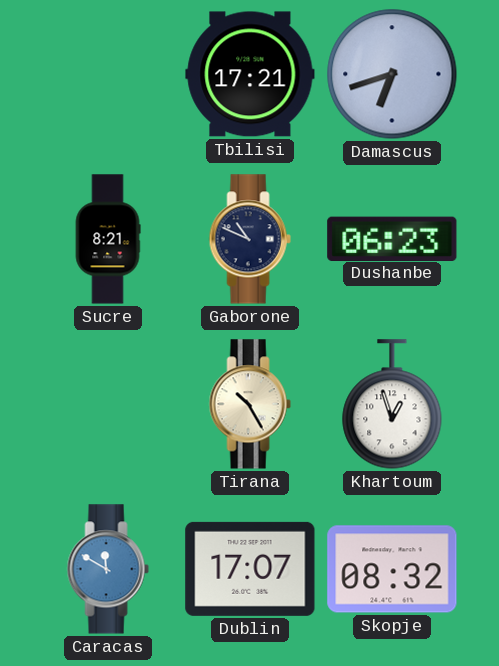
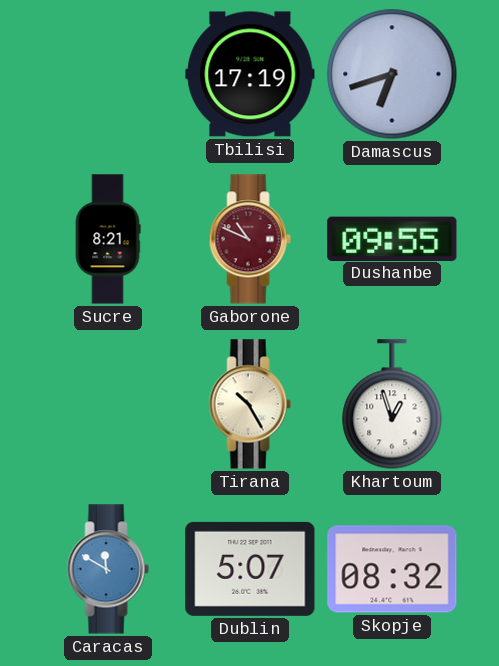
Tbilisi: 17:21 -> 17:19 (250, 74)
Gaborone dial: navy -> burgundy (250, 239)
Dushanbe: 06:23 -> 09:55 (392, 238)
Dublin: 17:07 -> 5:07 (250, 569)
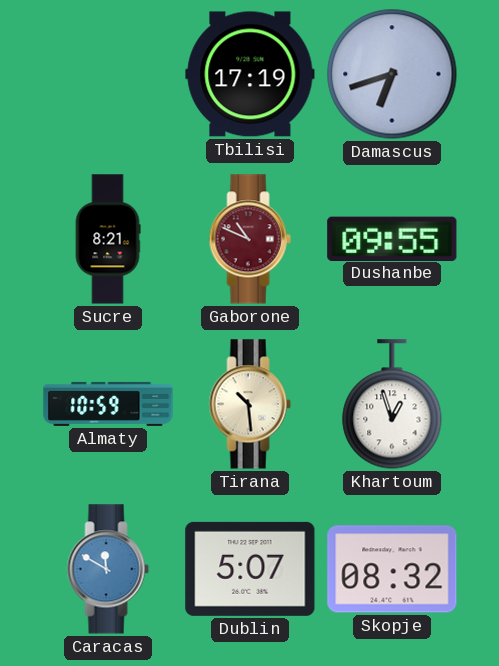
Almaty: none -> 10:59 (108, 404)
Tirana: 10:25 -> 10:29 (250, 404)
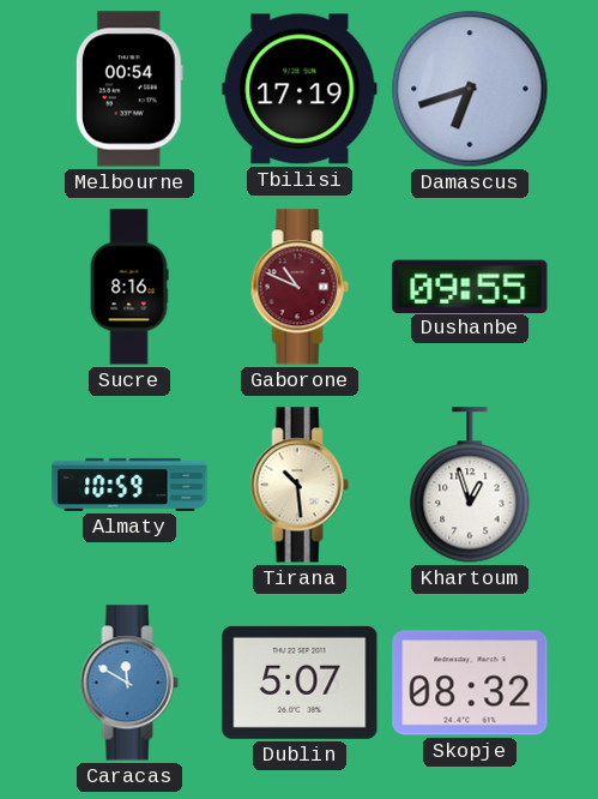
Melbourne: none -> 00:54 (129, 89)
Sucre: 8:21 -> 8:16 (129, 287)
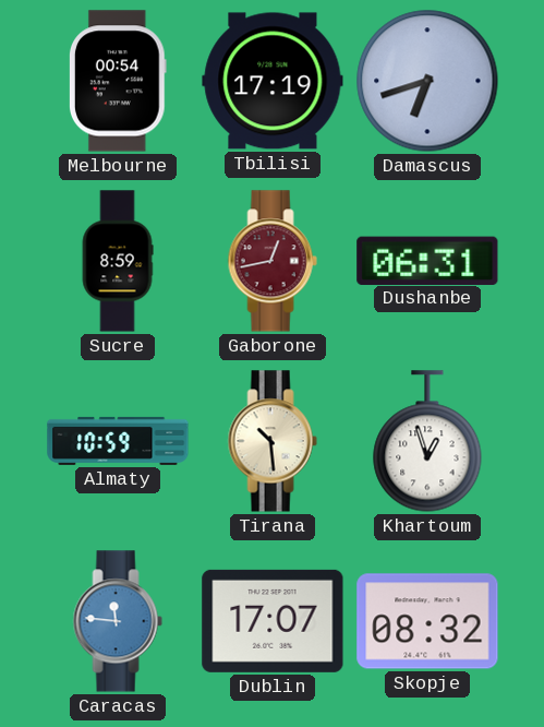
Sucre: 8:16 -> 8:59 (118, 261)
Gaborone: 10:49 -> 12:43 (273, 261)
Dushanbe: 09:55 -> 06:31 (427, 260)
Caracas: 11:50 -> 11:46 (118, 621)
Dublin: 5:07 -> 17:07 (273, 621)
